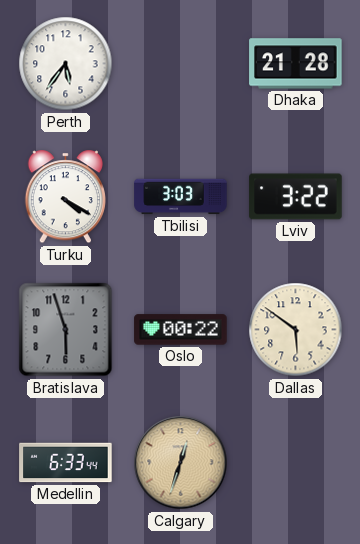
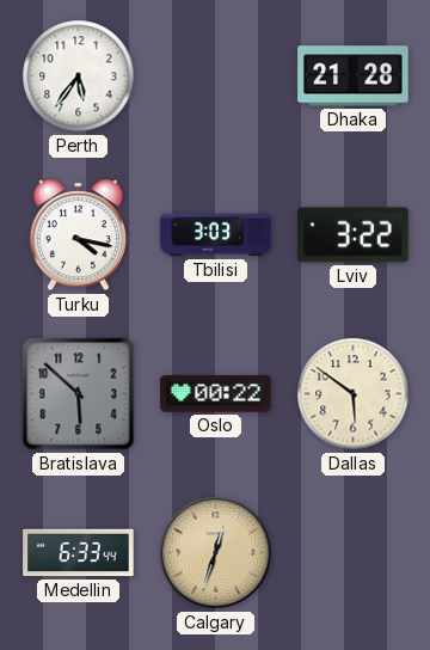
Turku: 4:20 -> 4:17 (78, 235)
Bratislava: 5:57 -> 5:52 (79, 394)
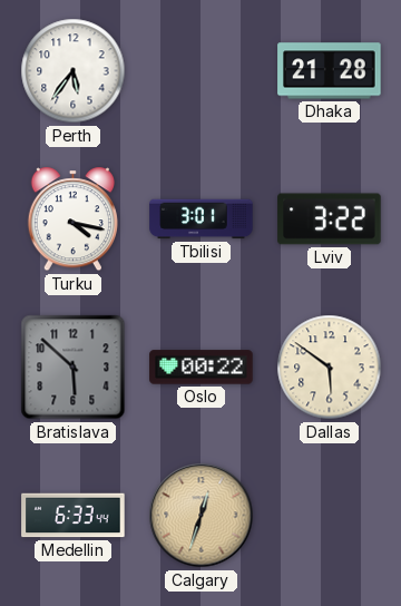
Tbilisi: 3:03 -> 3:01 (202, 219)
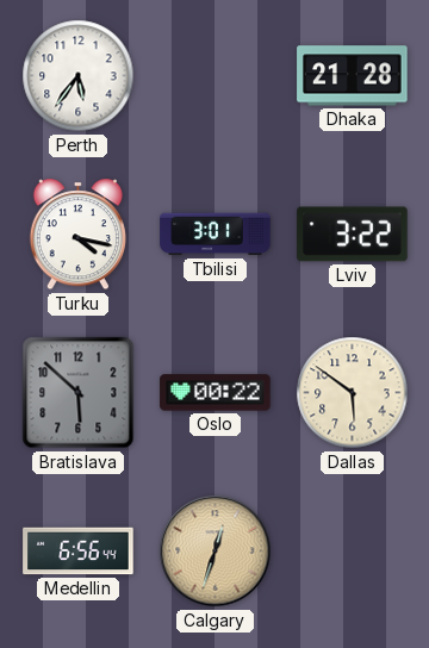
Medellin: 6:33 -> 6:56 (79, 552)
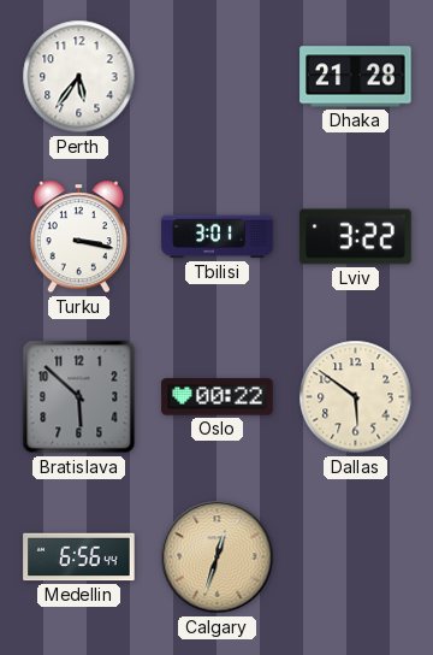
Turku: 4:17 -> 3:17 (78, 237)
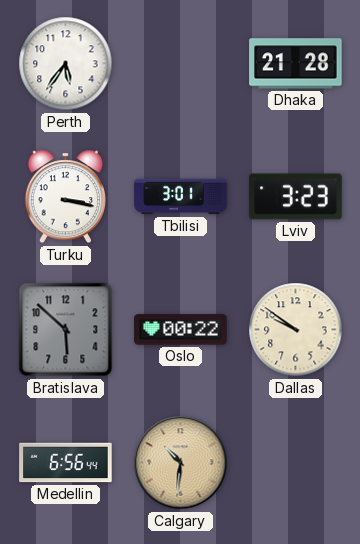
Lviv: 3:22 -> 3:23 (296, 197)
Dallas: 5:51 -> 9:51 (296, 330)
Calgary: 12:33 -> 10:31 (181, 463)
